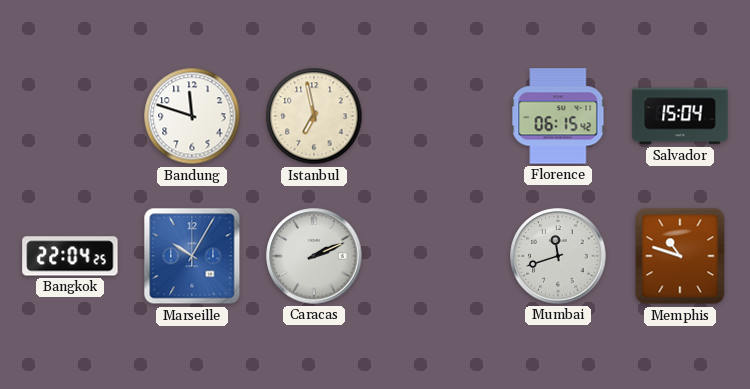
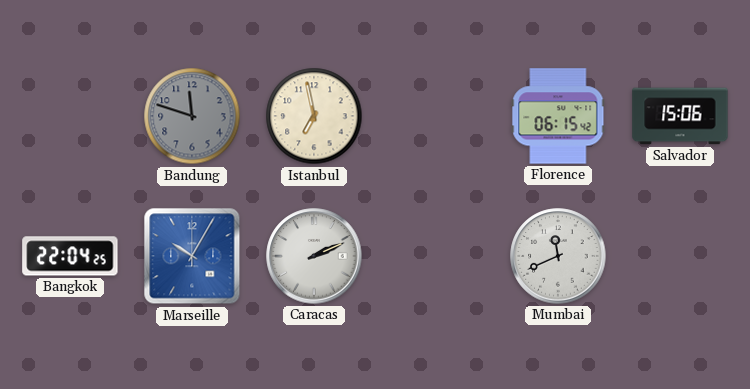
Bandung dial: white -> grey (192, 116)
Salvador: 15:04 -> 15:06 (680, 116)
Mumbai: 11:42 -> 11:41 (558, 256)
Memphis: 10:48 -> none (680, 256)
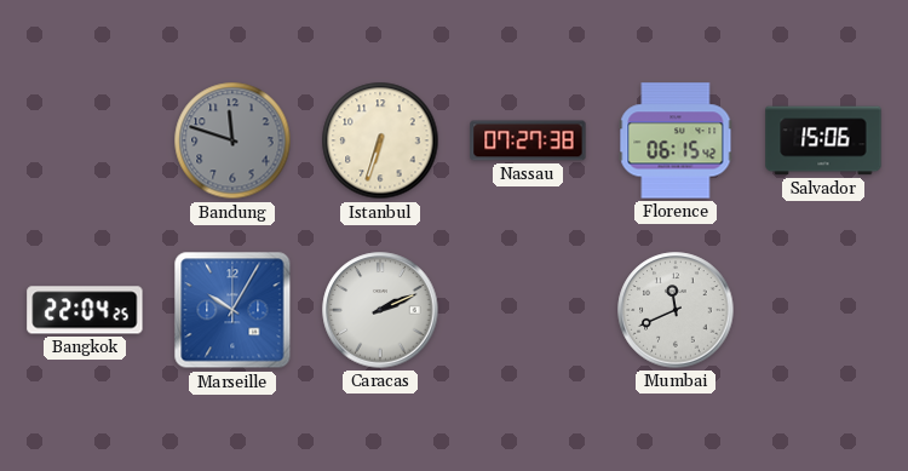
Istanbul: 6:58 -> 6:33 (380, 140)
Nassau: none -> 07:27 (528, 140)
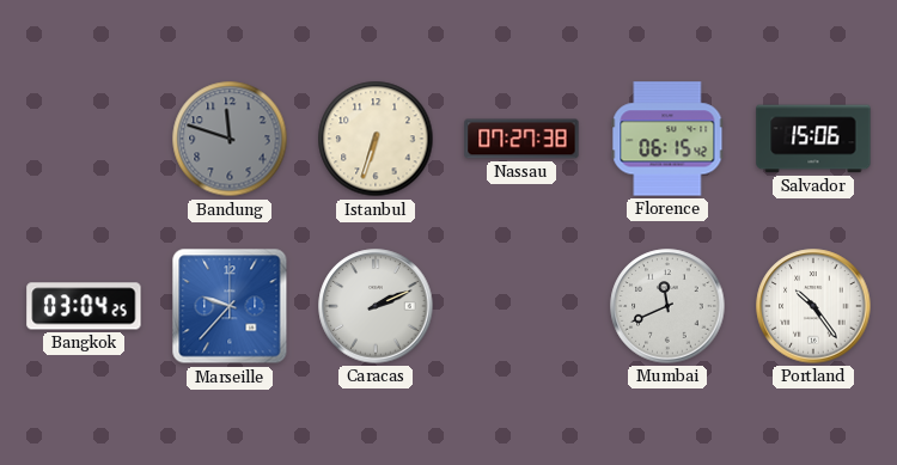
Bangkok: 22:04 -> 03:04 (84, 306)
Marseille: 10:05 -> 9:37 (230, 306)
Portland: none -> 10:24 (813, 306)
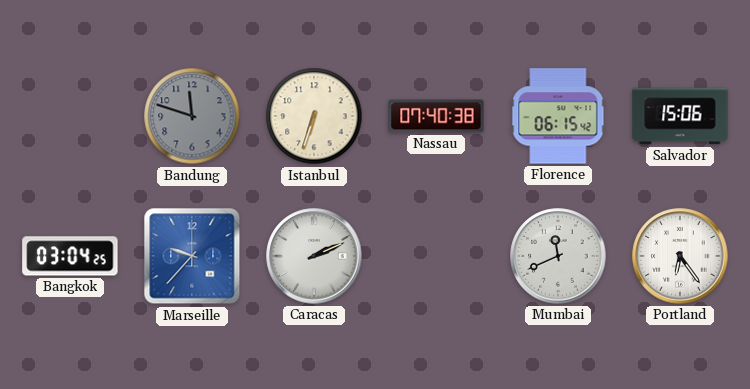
Nassau: 07:27 -> 07:40 (436, 116)
Portland: 10:24 -> 6:24 (680, 256)
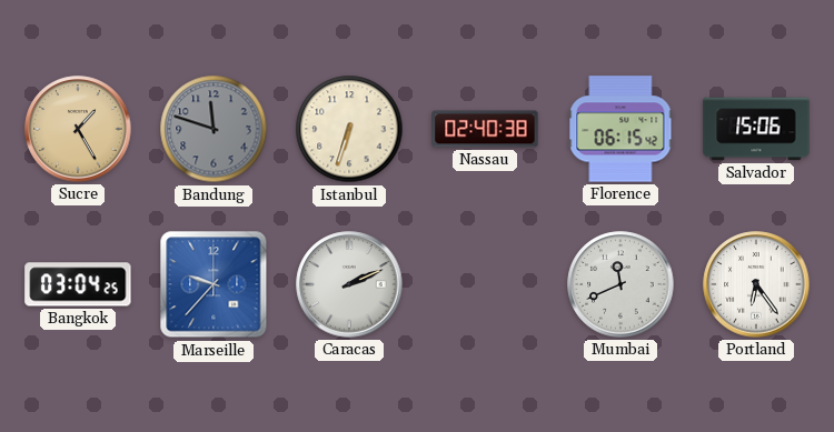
Sucre: none -> 1:25 (78, 129)
Nassau: 07:40 -> 02:40 (485, 129)
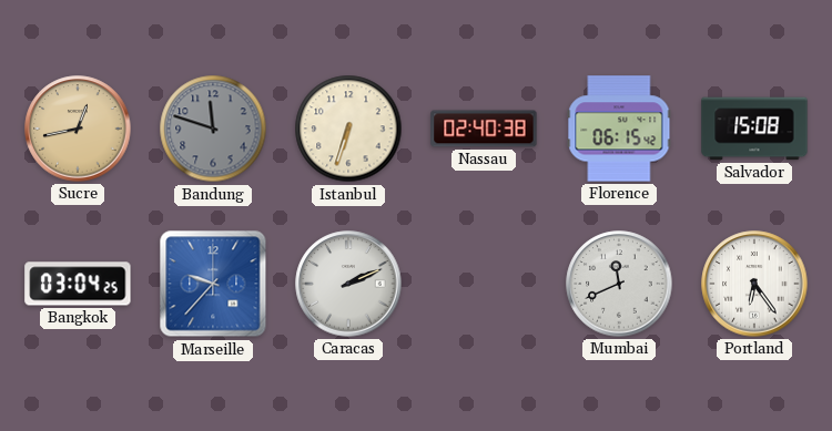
Sucre: 1:25 -> 12:43 (78, 129)
Salvador: 15:06 -> 15:08 (754, 129)
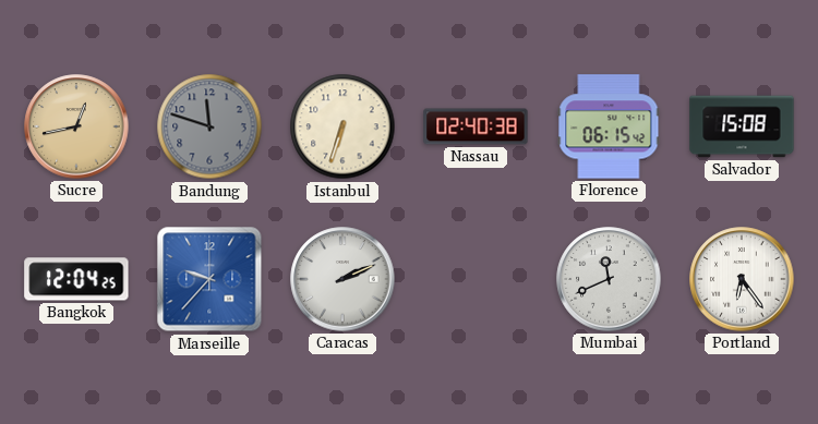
Bangkok: 03:04 -> 12:04 (76, 279)
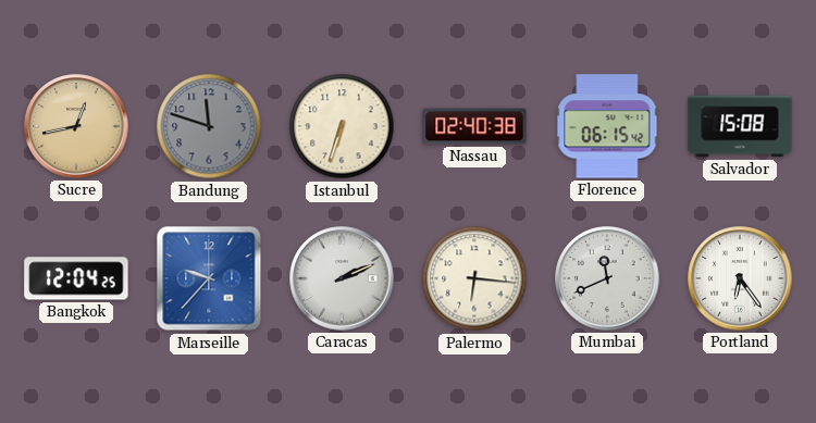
Palermo: none -> 6:16 (474, 278)
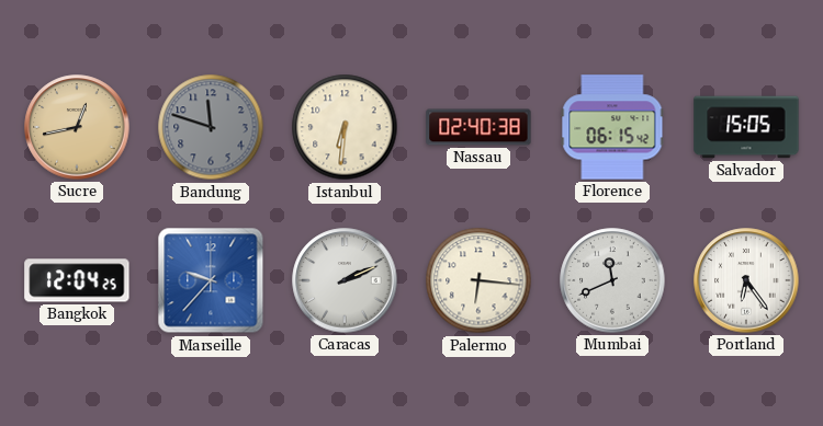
Istanbul: 6:33 -> 6:31 (345, 127)
Salvador: 15:08 -> 15:05 (746, 127)
